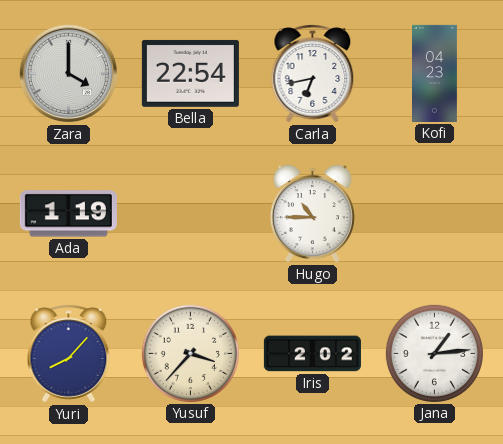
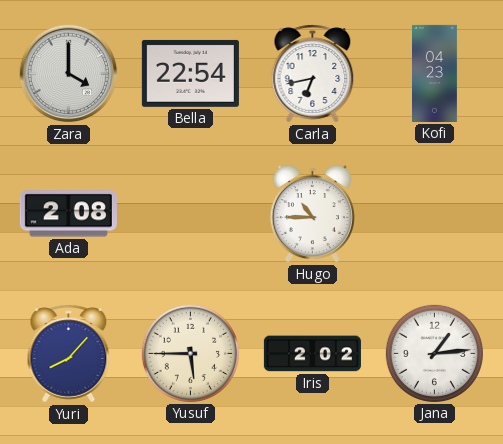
Ada: 1:19 -> 2:08 (68, 214)
Yusuf: 3:37 -> 5:45 (190, 353)
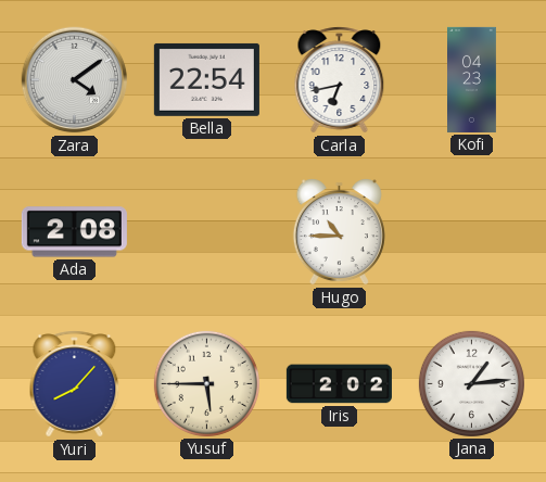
Zara: 4:00 -> 4:09 (75, 80)
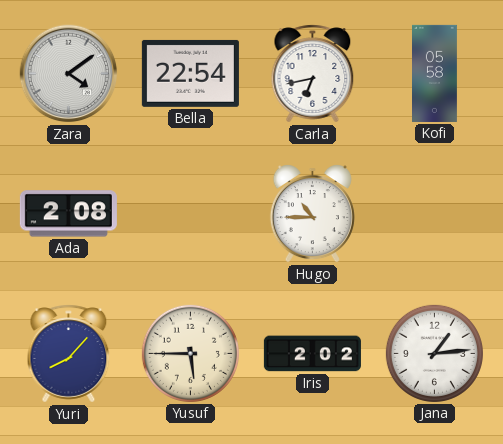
Kofi: 04:23 -> 05:58 (435, 73)
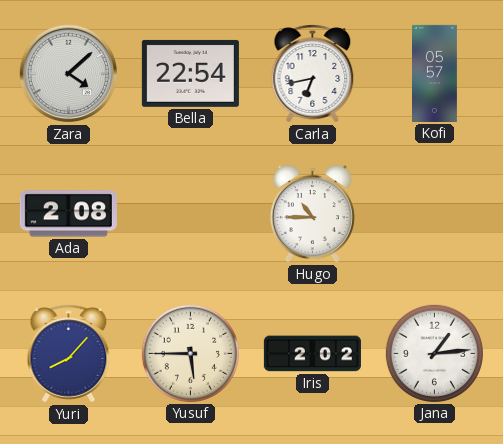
Zara: 4:09 -> 4:08 (69, 74)
Kofi: 05:58 -> 05:57 (435, 73)
